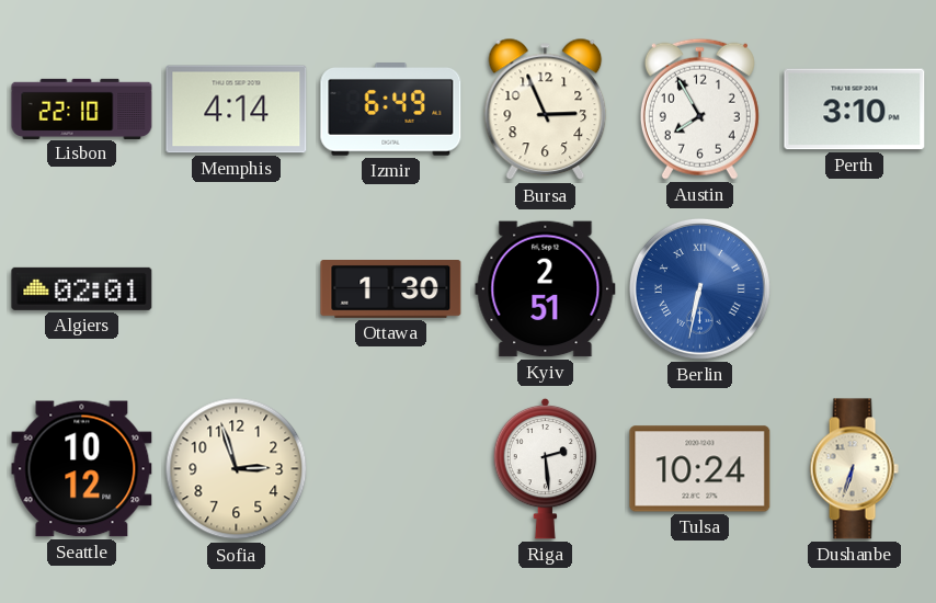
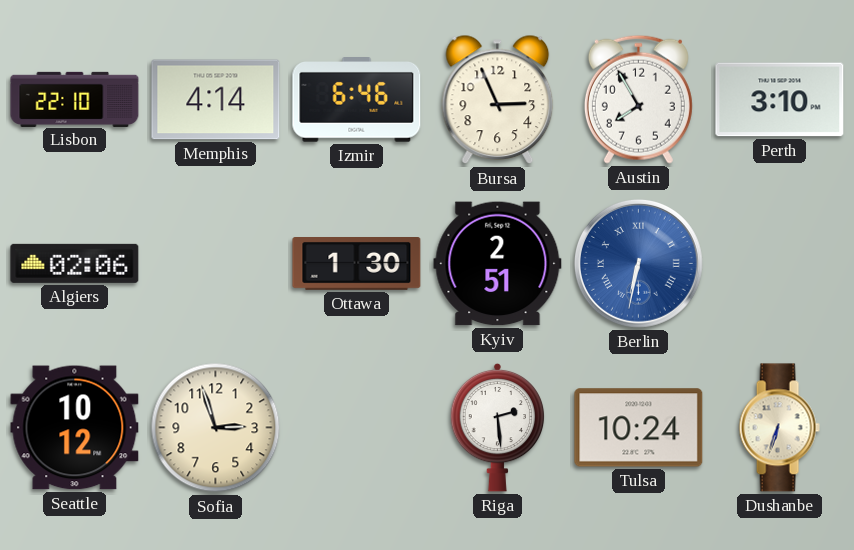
Izmir: 6:49 -> 6:46 (357, 100)
Algiers: 02:01 -> 02:06 (75, 263)
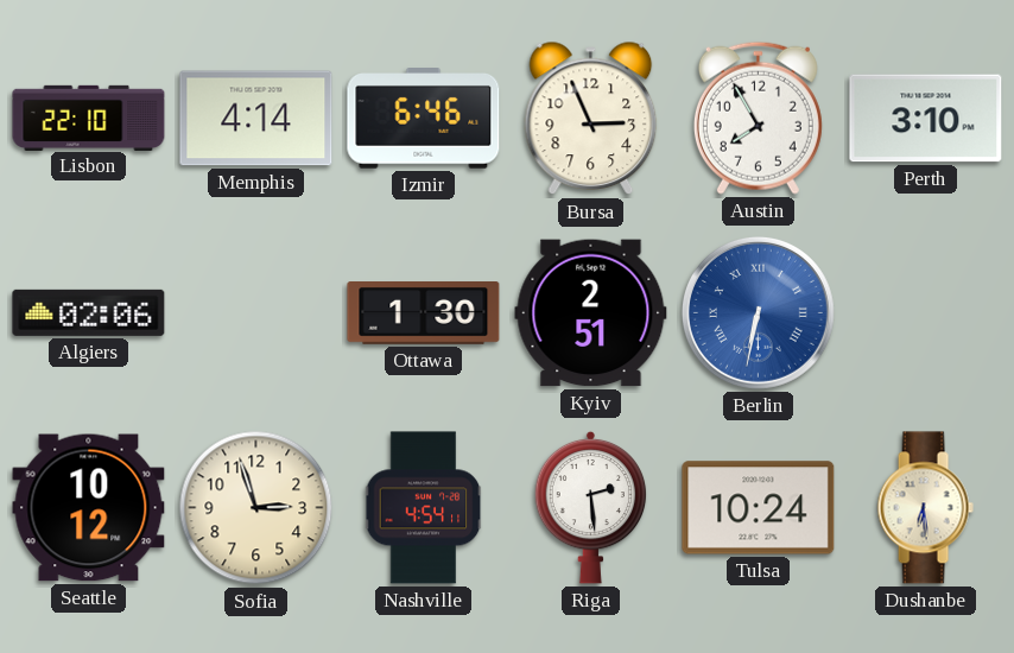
Nashville: none -> 4:54 (424, 508)
Dushanbe: 6:33 -> 6:29 (925, 508)
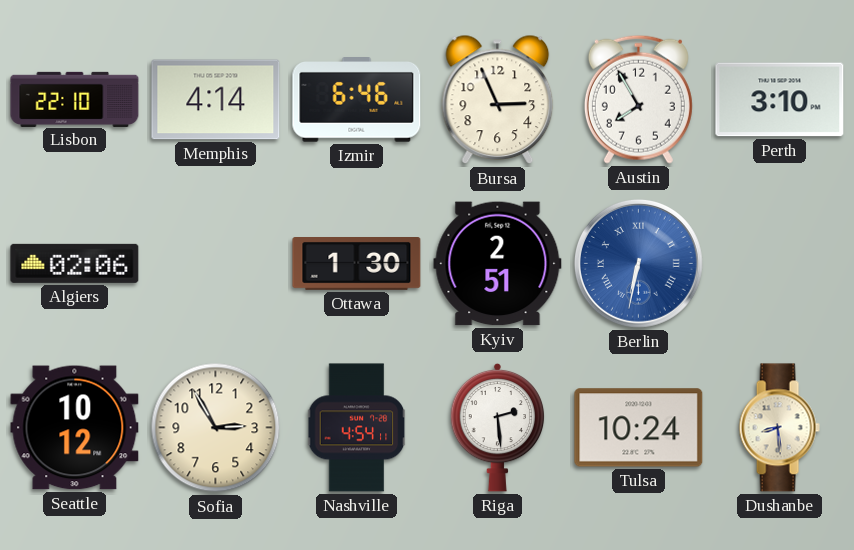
Sofia: 2:57 -> 2:55 (216, 428)
Dushanbe: 6:29 -> 8:29 (779, 428)
